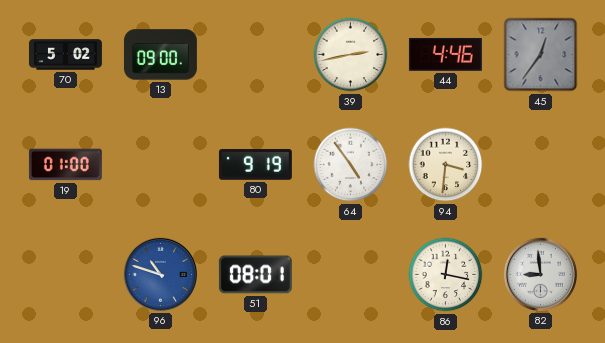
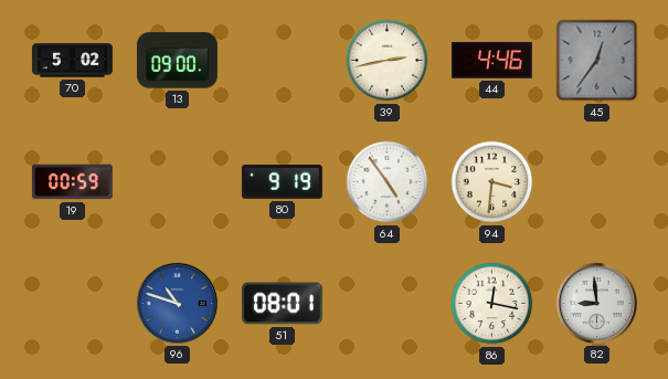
19: 01:00 -> 00:59 (72, 182)
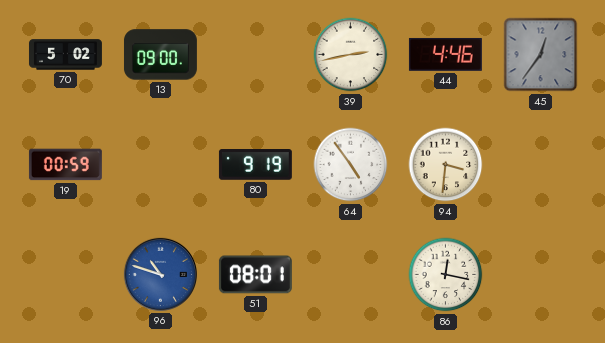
82: 8:59 -> none (596, 303)
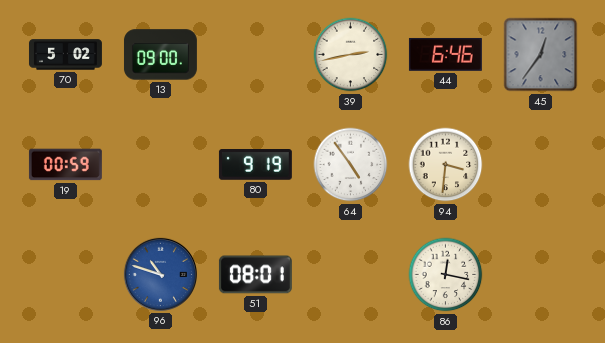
44: 4:46 -> 6:46 (445, 54)
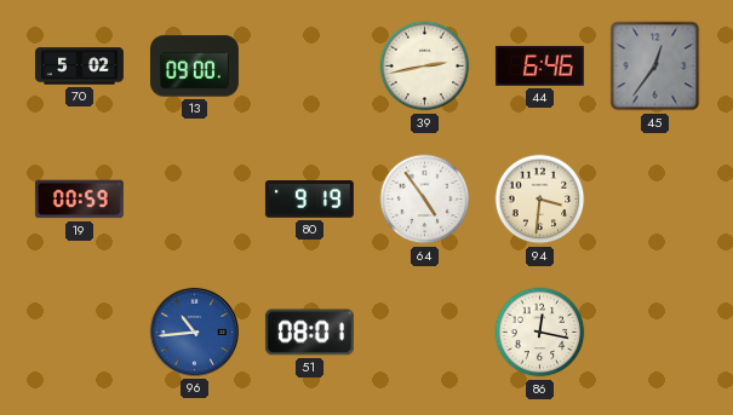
96: 10:48 -> 10:44 (194, 332)
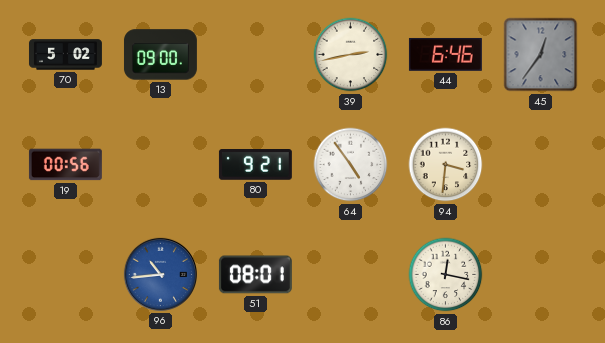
19: 00:59 -> 00:56 (65, 165)
80: 9:19 -> 9:21 (255, 165)
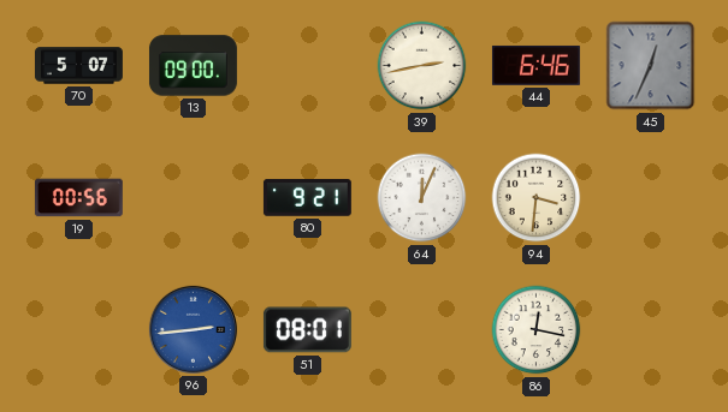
70: 5:02 -> 5:07 (78, 66)
45: 12:36 -> 12:34 (651, 66)
64: 4:54 -> 12:04 (422, 198)
96: 10:44 -> 2:44 (193, 329)
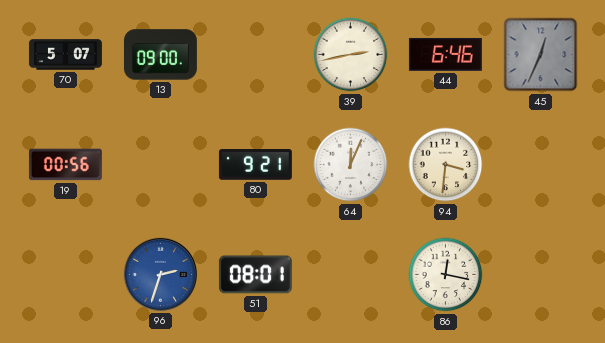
96: 2:44 -> 2:33 (160, 274)
